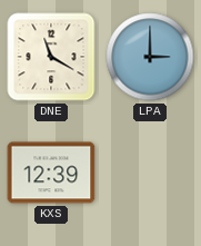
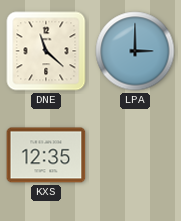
DNE: 11:20 -> 11:22 (46, 51)
KXS: 12:39 -> 12:35 (46, 155)
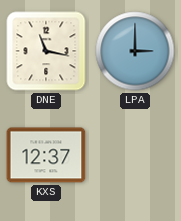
DNE: 11:22 -> 11:17 (46, 51)
KXS: 12:35 -> 12:37 (46, 155)
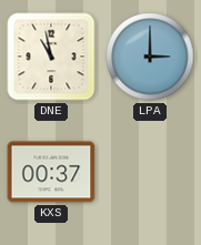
DNE: 11:17 -> 10:58 (51, 57)
KXS: 12:37 -> 00:37 (51, 172)
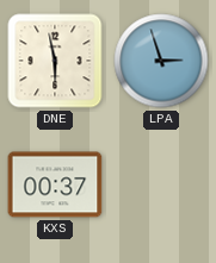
DNE: 10:58 -> 5:58 (55, 61)
LPA: 3:00 -> 2:57 (161, 61)
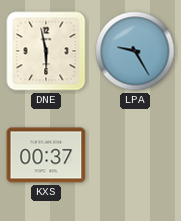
LPA: 2:57 -> 9:25 (135, 51)
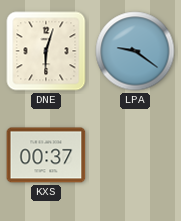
DNE: 5:58 -> 6:03 (46, 51)
LPA: 9:25 -> 9:21 (135, 51)
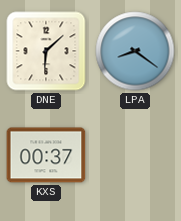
DNE: 6:03 -> 6:08 (46, 51)
LPA: 9:21 -> 8:21 (135, 51)
